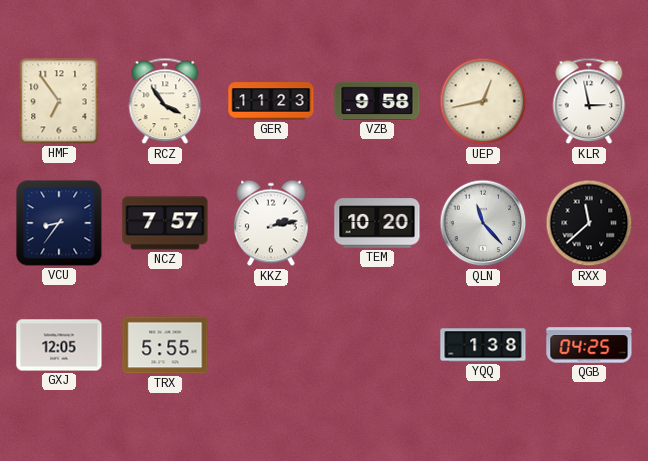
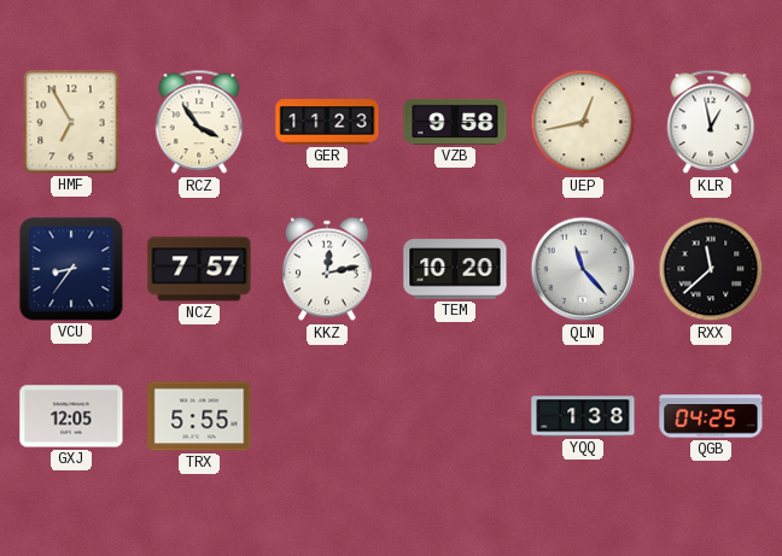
HMF: 6:54 -> 6:55 (71, 122)
KLR: 2:58 -> 12:58 (711, 122)
KKZ: 2:13 -> 12:13 (327, 269)
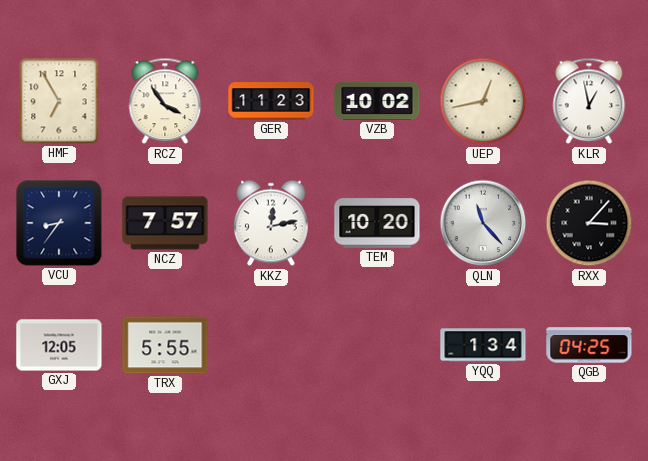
VZB: 9:58 -> 10:02 (377, 101)
RXX: 11:38 -> 3:07 (589, 223)
YQQ: 1:38 -> 1:34 (483, 345)
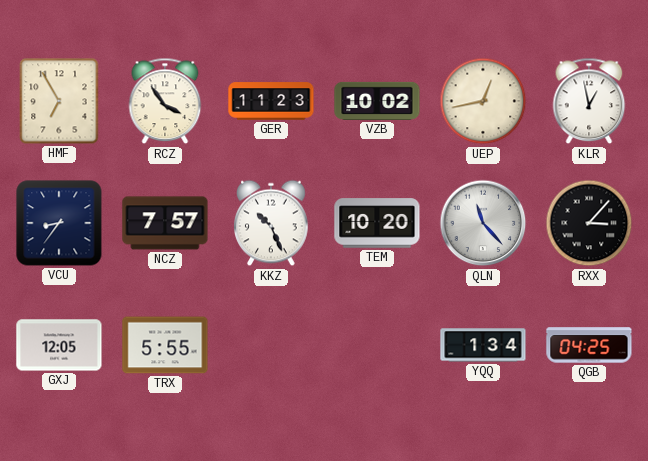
KKZ: 12:13 -> 10:26 (271, 223)
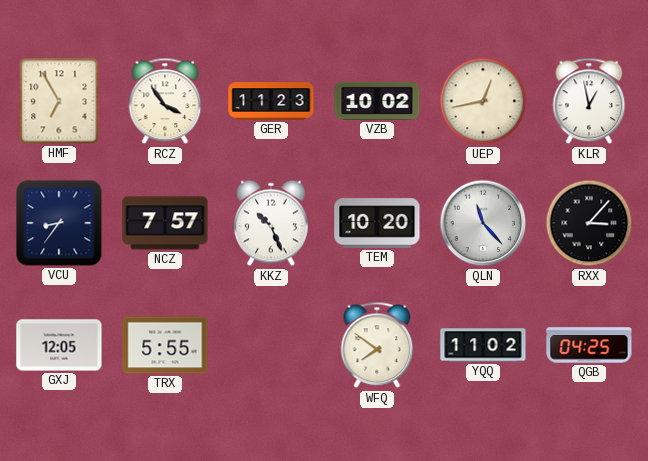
WFQ: none -> 7:51 (377, 345)
YQQ: 1:34 -> 11:02 (483, 345)
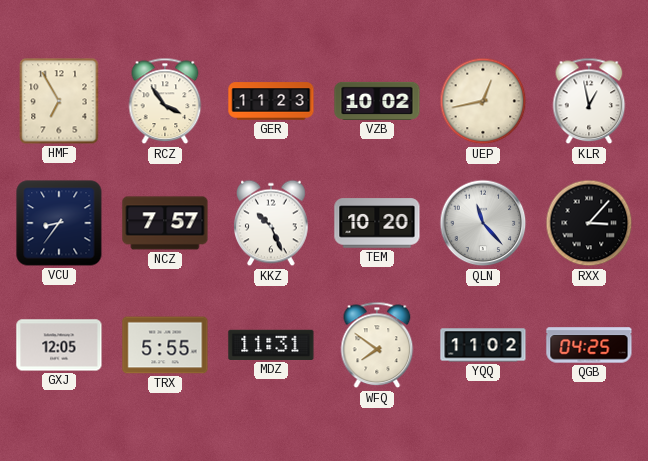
MDZ: none -> 11:31 (271, 345)
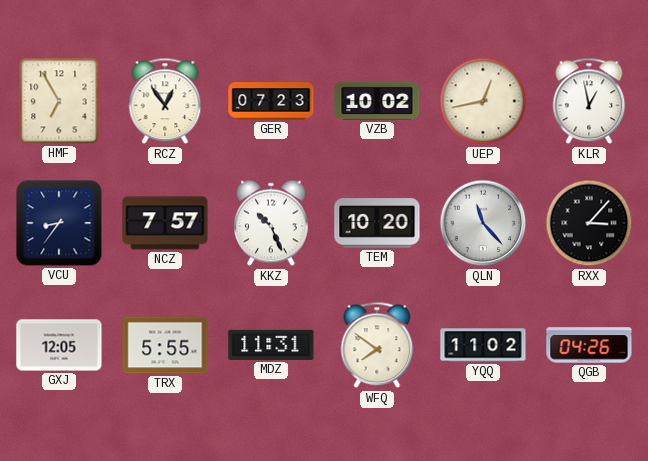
RCZ: 3:54 -> 12:54 (165, 101)
GER: 11:23 -> 07:23 (271, 101)
QGB: 04:25 -> 04:26 (589, 345)
